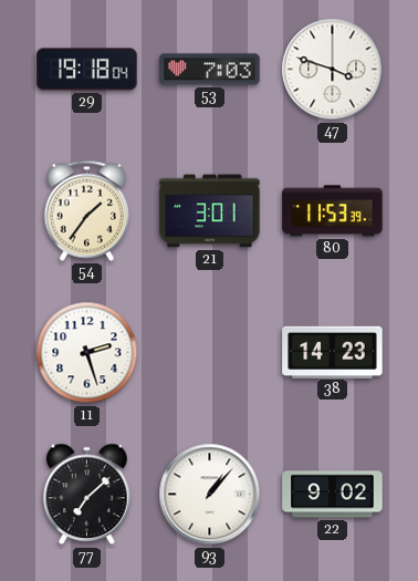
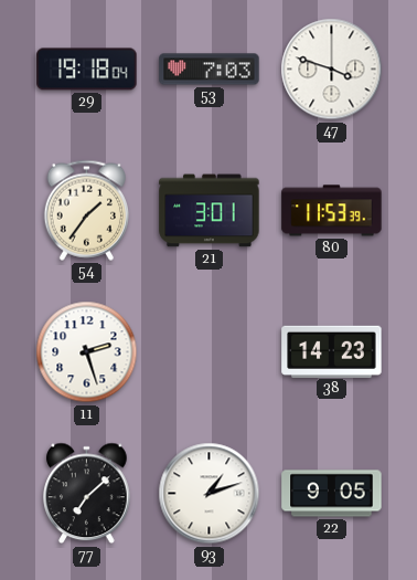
93: 1:07 -> 1:12 (210, 494)
22: 9:02 -> 9:05 (332, 494)
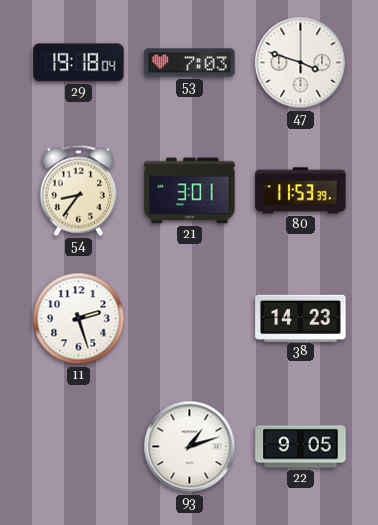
54: 1:36 -> 8:36 (78, 190)
77: 7:08 -> none (87, 494)
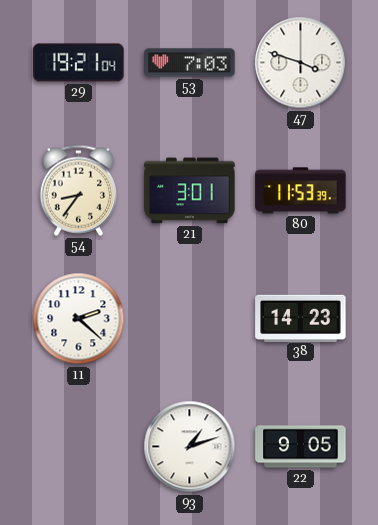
29: 19:18 -> 19:21 (79, 63)
11: 2:27 -> 2:22 (79, 319)
